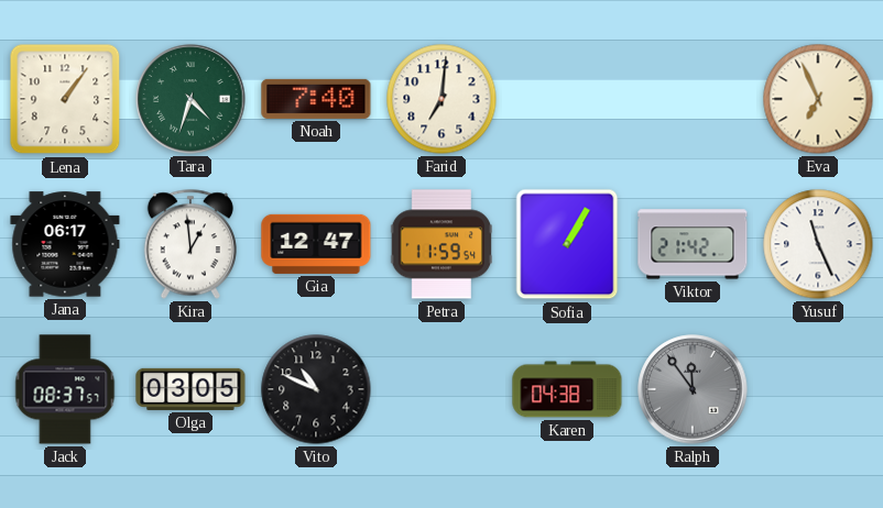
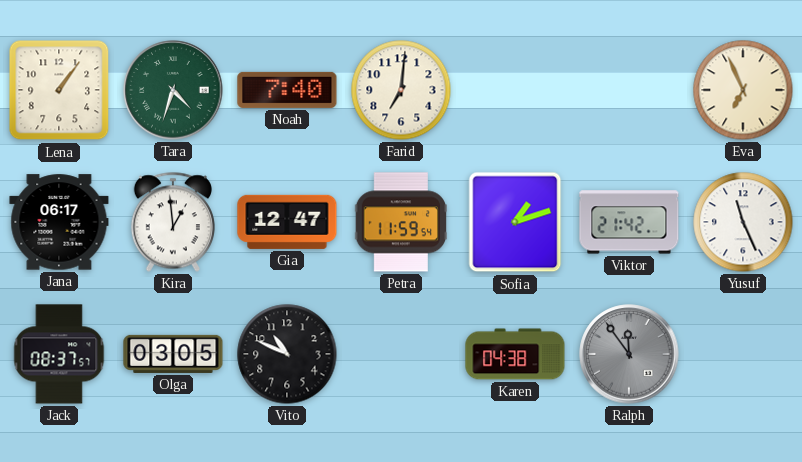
Sofia: 1:05 -> 1:12 (515, 222)
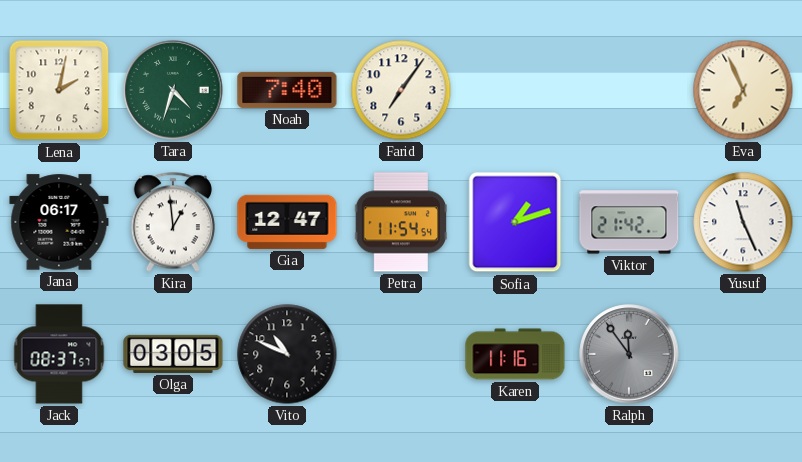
Lena: 1:06 -> 2:02 (59, 90)
Farid: 7:01 -> 7:06 (401, 90)
Petra: 11:59 -> 11:54 (400, 222)
Karen: 04:38 -> 11:16 (515, 354)
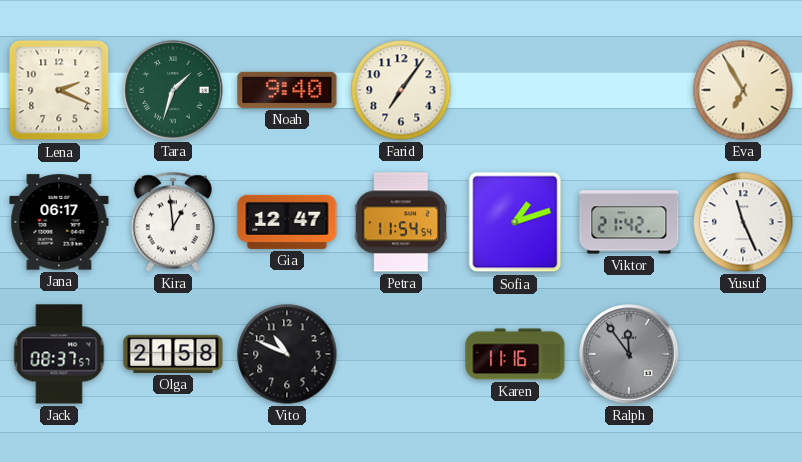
Lena: 2:02 -> 2:19 (59, 90)
Tara: 4:33 -> 1:33 (173, 90)
Noah: 7:40 -> 9:40 (287, 90)
Eva: 6:56 -> 6:55 (743, 90)
Olga: 03:05 -> 21:58 (173, 354)
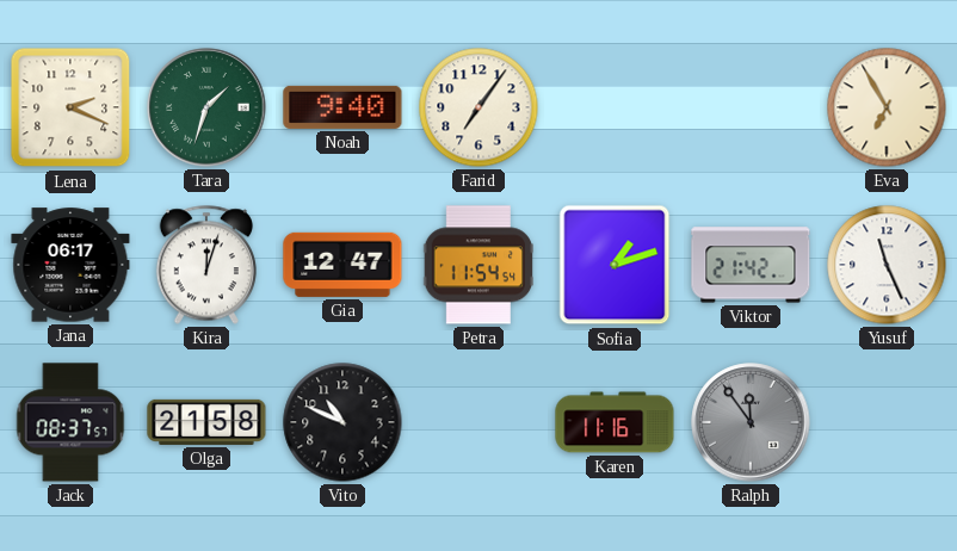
Kira: 12:59 -> 12:03 (206, 265)
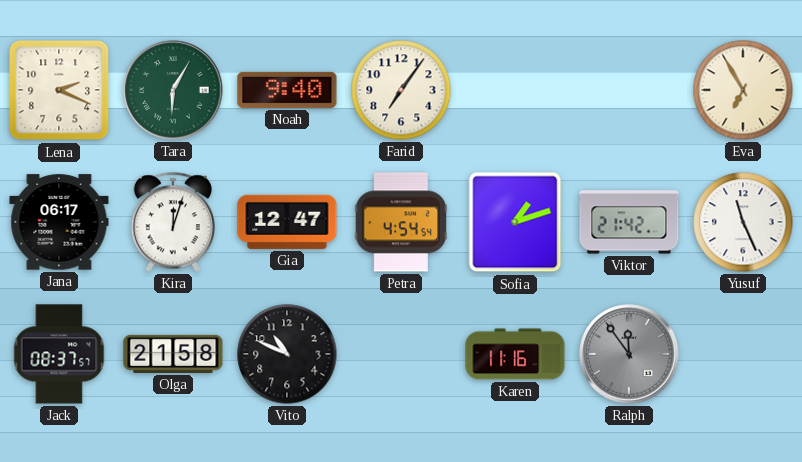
Tara: 1:33 -> 6:05 (173, 90)
Petra: 11:54 -> 4:54 (400, 222)
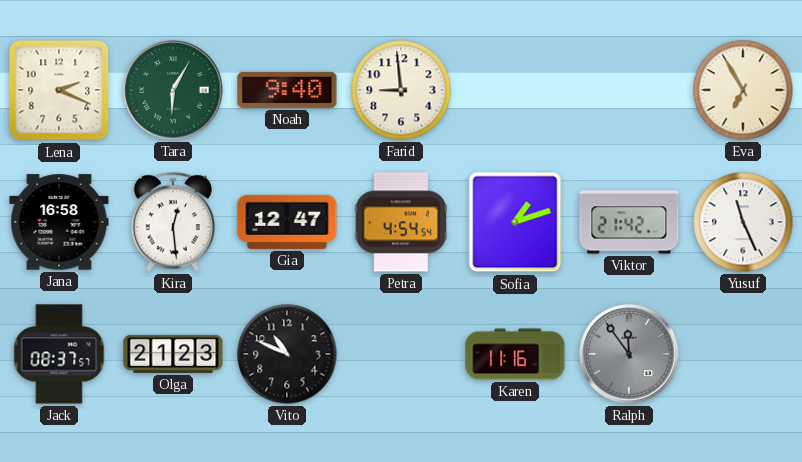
Farid: 7:06 -> 8:59 (401, 90)
Jana: 06:17 -> 16:58 (59, 222)
Kira: 12:03 -> 12:29 (173, 222)
Olga: 21:58 -> 21:23 (173, 354)
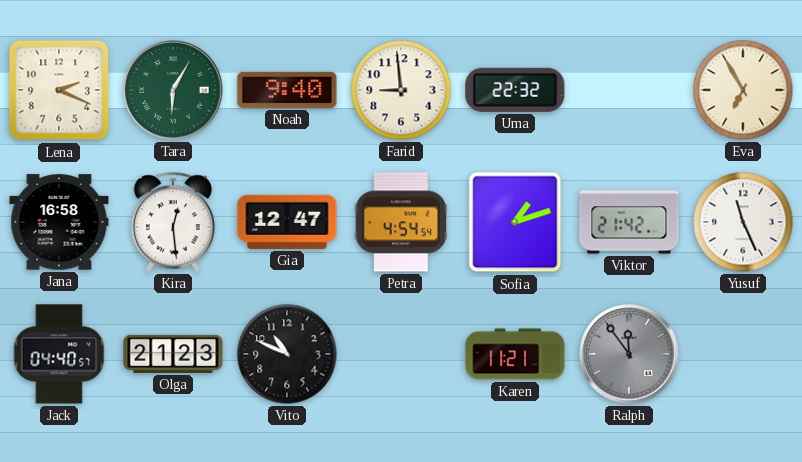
Uma: none -> 22:32 (515, 90)
Jack: 08:37 -> 04:40 (59, 354)
Karen: 11:16 -> 11:21 (515, 354)
